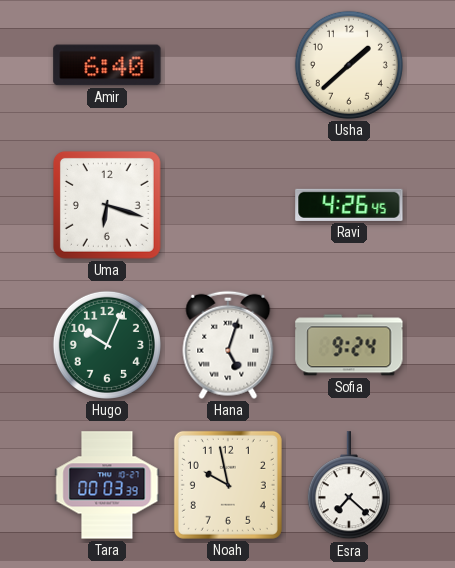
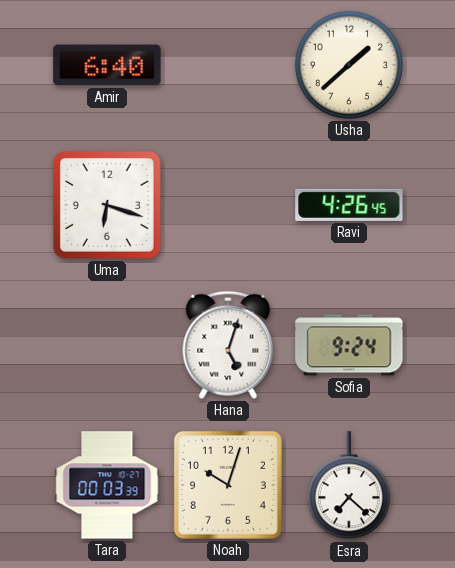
Hugo: 10:04 -> none (107, 345)
Noah: 9:58 -> 10:03 (228, 485)
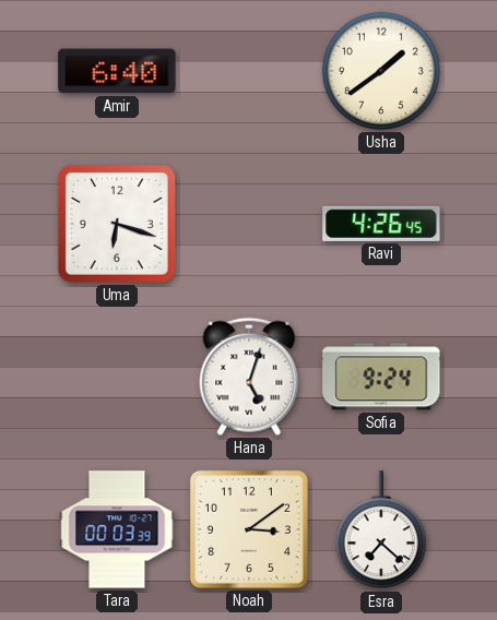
Usha: 1:38 -> 1:39 (381, 71)
Noah: 10:03 -> 3:09 (249, 529)
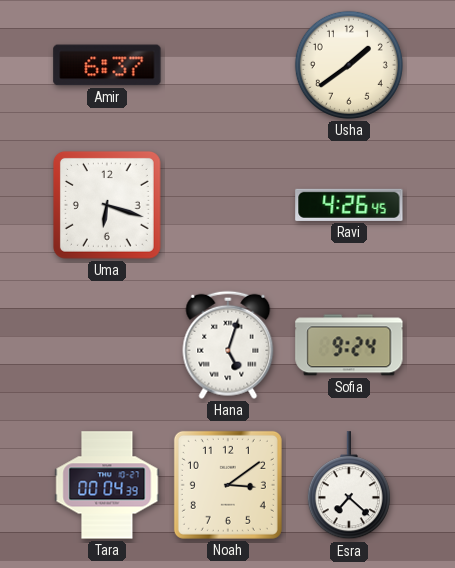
Amir: 6:40 -> 6:37 (107, 65)
Tara: 00:03 -> 00:04 (107, 485)
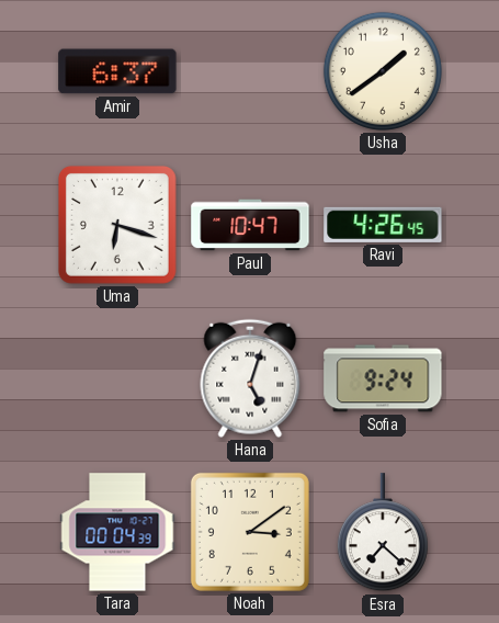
Paul: none -> 10:47 (250, 225)
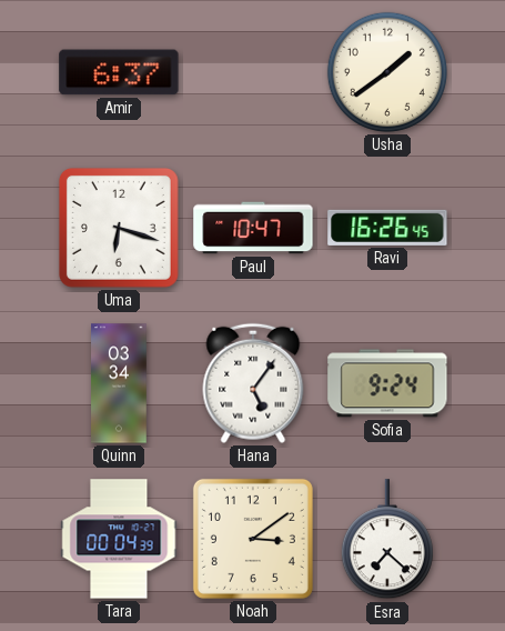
Ravi: 4:26 -> 16:26 (387, 228)
Quinn: none -> 03:34 (119, 383)
Hana: 5:03 -> 5:06 (253, 383)
